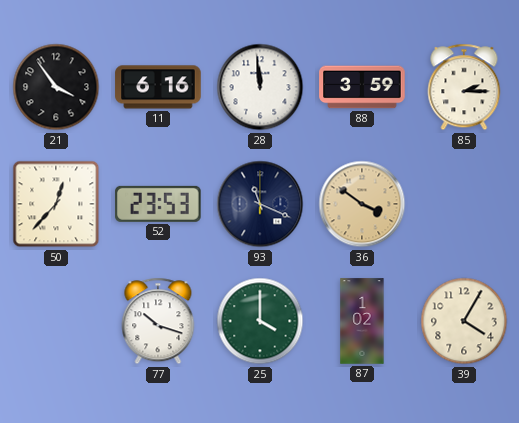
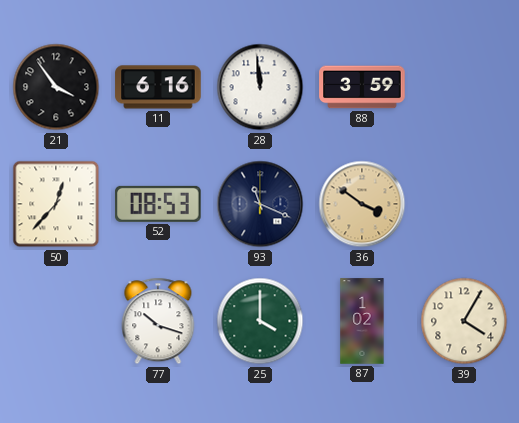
85: 2:15 -> none (464, 87)
52: 23:53 -> 08:53 (158, 204)
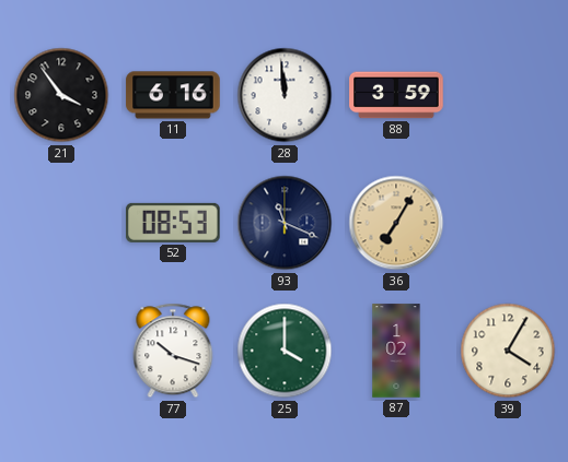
50: 12:37 -> none (56, 204)
36: 3:51 -> 7:05 (396, 223)
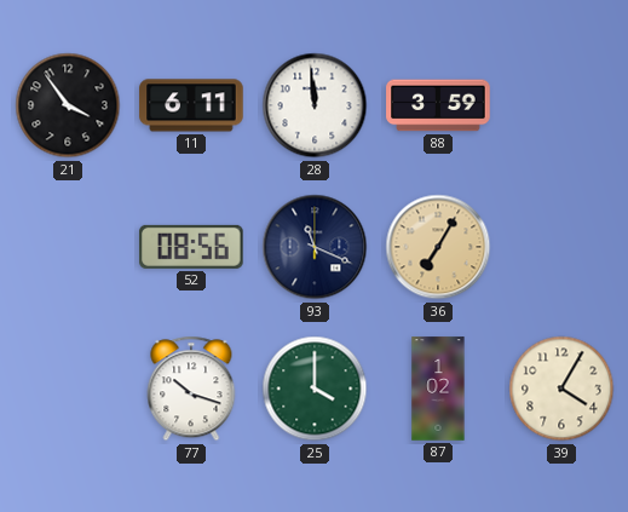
11: 6:16 -> 6:11 (191, 105)
52: 08:53 -> 08:56 (191, 247)
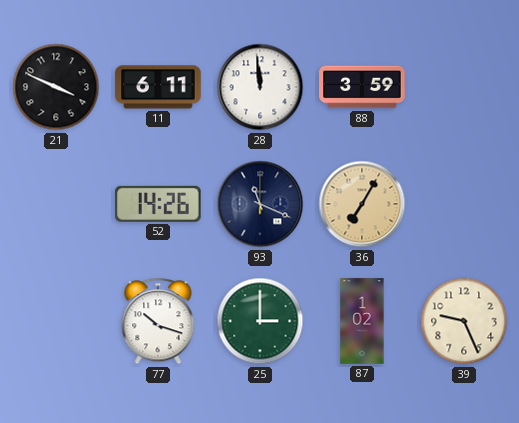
21: 3:54 -> 3:49 (56, 87)
52: 08:56 -> 14:26 (158, 204)
25: 4:00 -> 3:00 (260, 321)
39: 4:05 -> 9:26 (464, 321)
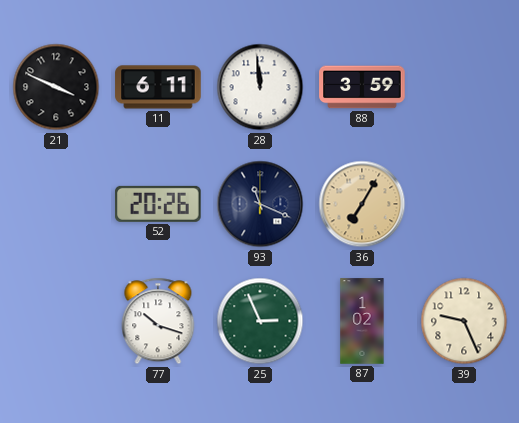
52: 14:26 -> 20:26 (158, 204)
25: 3:00 -> 2:56 (260, 321)
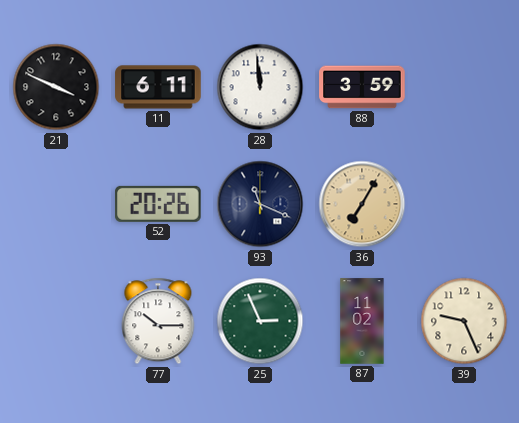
77: 10:18 -> 10:15 (158, 321)
87: 1:02 -> 11:02 (362, 321)
